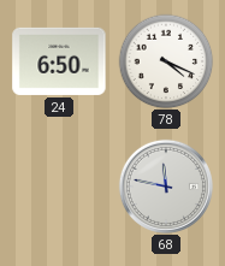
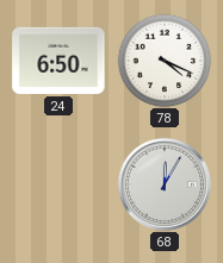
68: 11:47 -> 12:05 (165, 184)
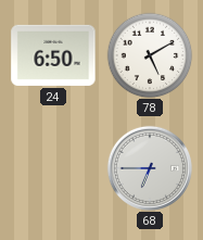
78: 4:19 -> 5:10 (150, 55)
68: 12:05 -> 6:45 (150, 168)
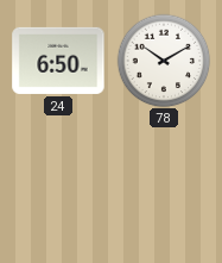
78: 5:10 -> 10:10 (164, 61)
68: 6:45 -> none (150, 168)
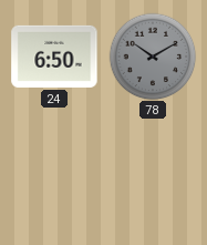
78 dial: white -> grey (153, 57)
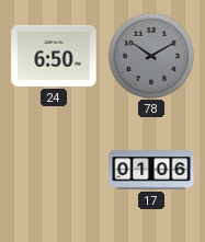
17: none -> 01:06 (151, 170)
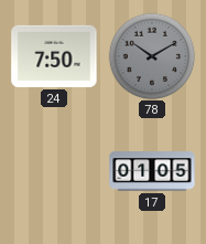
24: 6:50 -> 7:50 (54, 56)
17: 01:06 -> 01:05 (152, 171)
